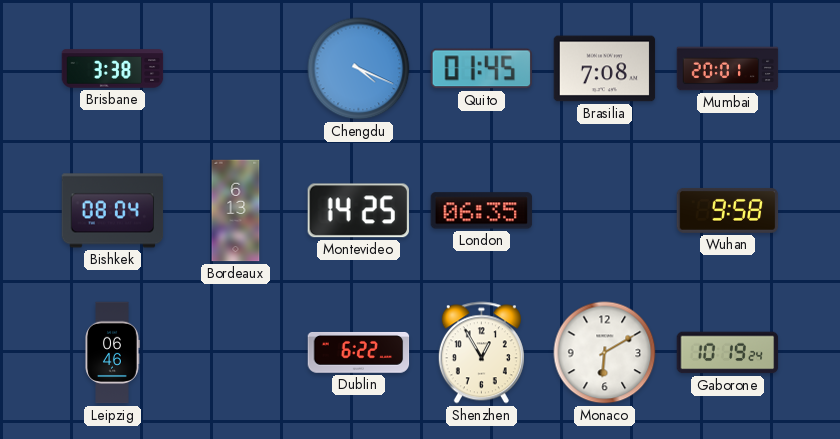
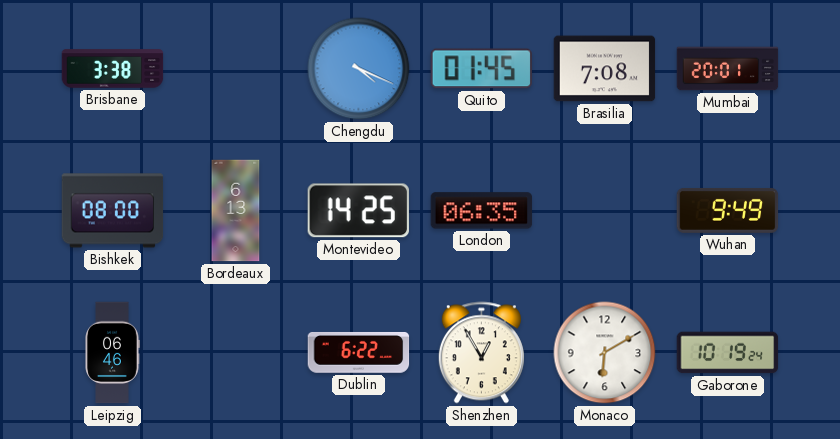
Bishkek: 08:04 -> 08:00 (113, 211)
Wuhan: 9:58 -> 9:49 (728, 210)
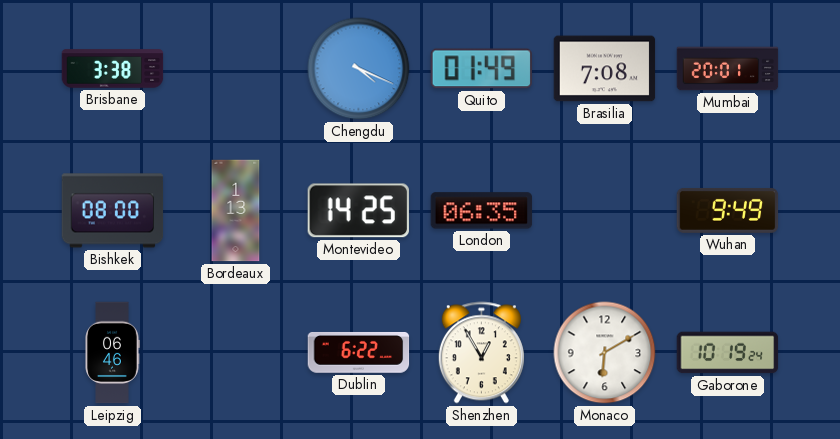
Quito: 01:45 -> 01:49 (481, 69)
Bordeaux: 6:13 -> 1:13 (236, 211)
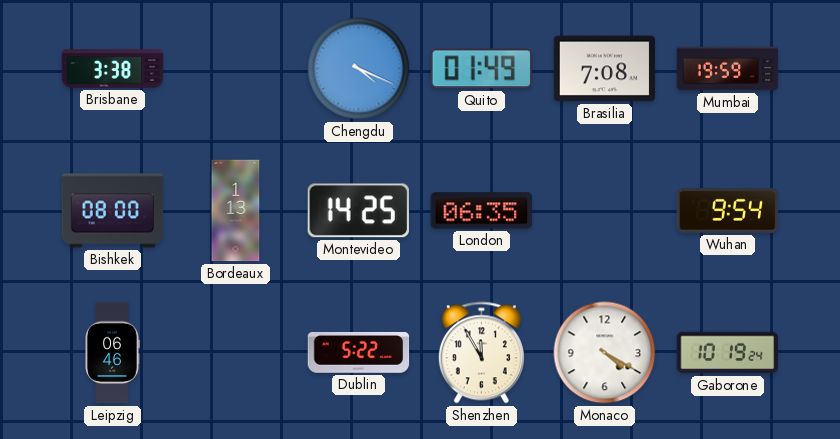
Mumbai: 20:01 -> 19:59 (728, 69)
Wuhan: 9:49 -> 9:54 (728, 210)
Dublin: 6:22 -> 5:22 (359, 352)
Shenzhen: 12:55 -> 11:55 (481, 353)
Monaco: 6:10 -> 4:20 (605, 353)
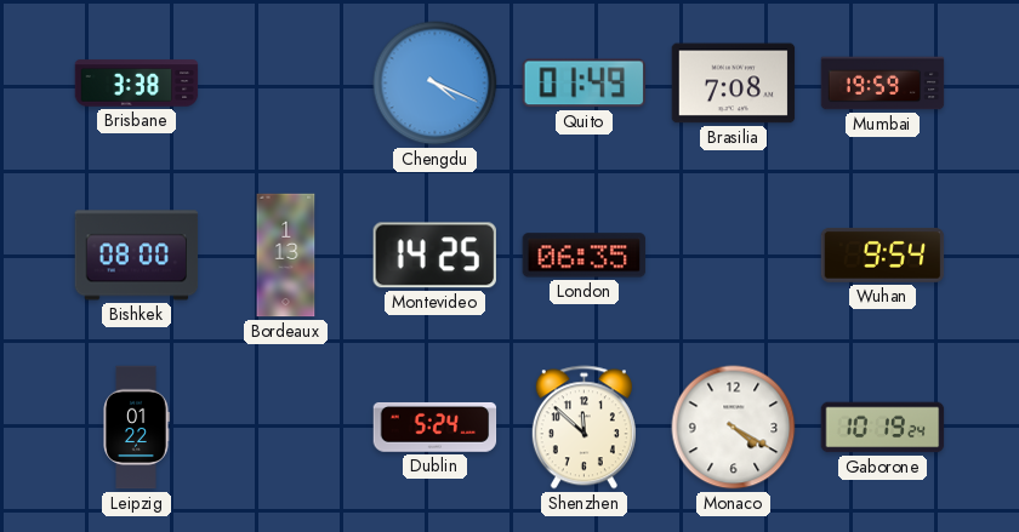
Leipzig: 06:46 -> 01:22 (136, 428)
Dublin: 5:22 -> 5:24 (436, 427)
Shenzhen: 11:55 -> 11:52 (583, 428)
